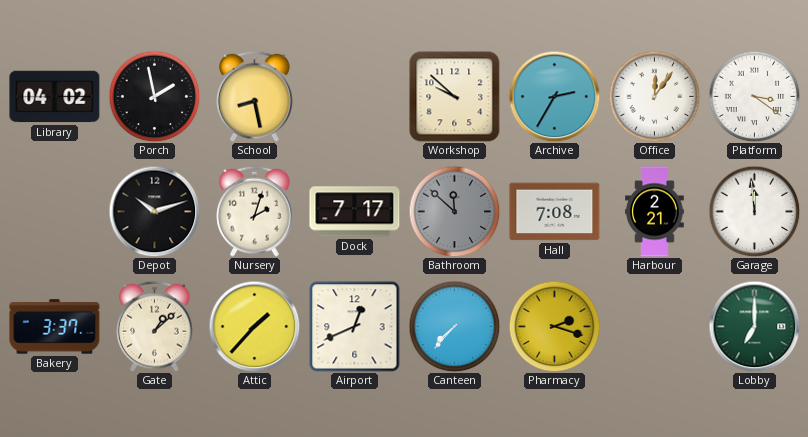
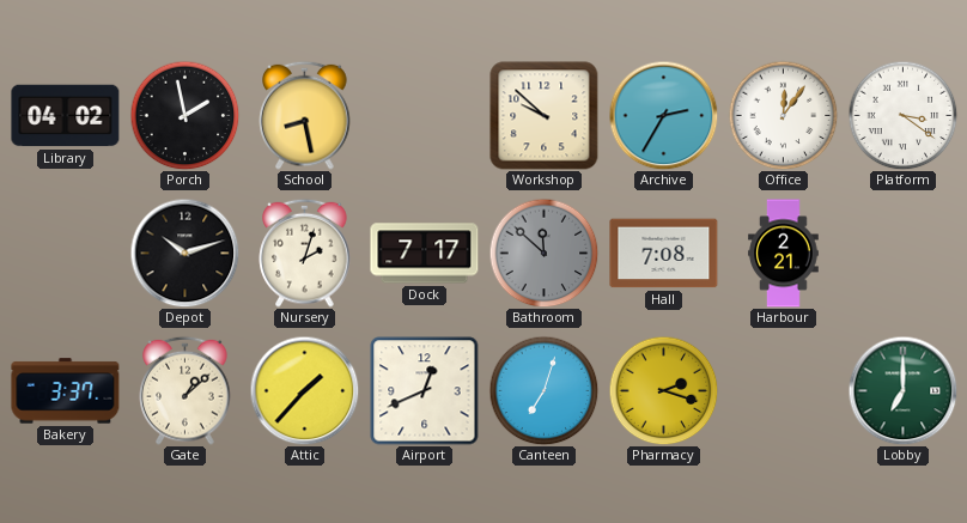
Garage: 11:59 -> none (754, 211)
Canteen: 7:37 -> 7:03 (543, 390)
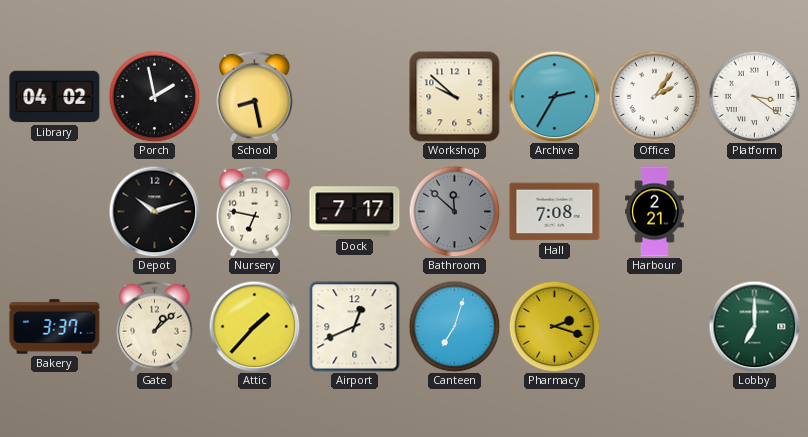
Office: 12:06 -> 2:06 (654, 96)
Nursery: 2:03 -> 6:47 (255, 211)
